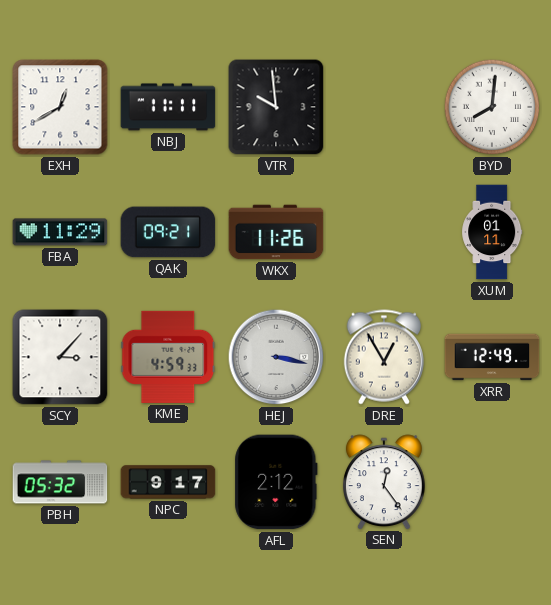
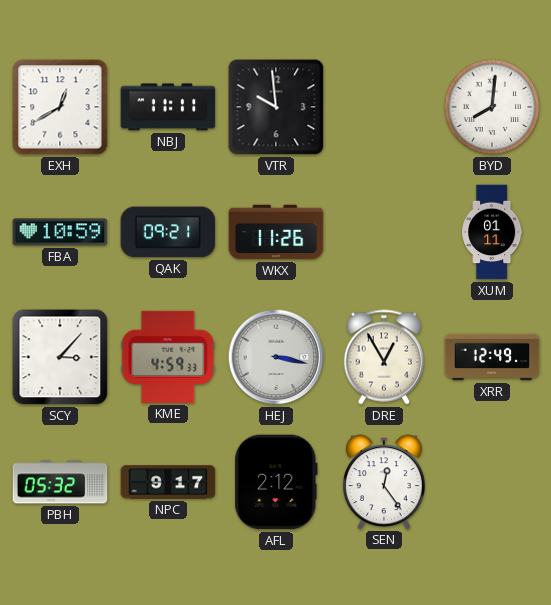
FBA: 11:29 -> 10:59 (60, 232)
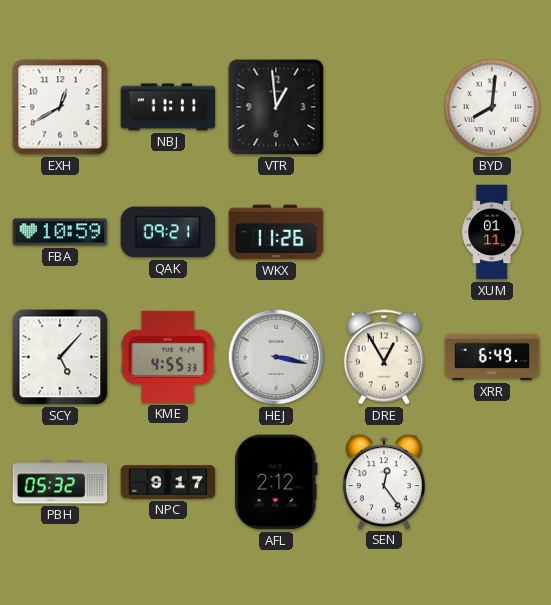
VTR: 9:59 -> 12:59 (276, 107)
SCY: 3:07 -> 5:07 (60, 357)
KME: 4:59 -> 4:55 (168, 357)
XRR: 12:49 -> 6:49 (492, 357)
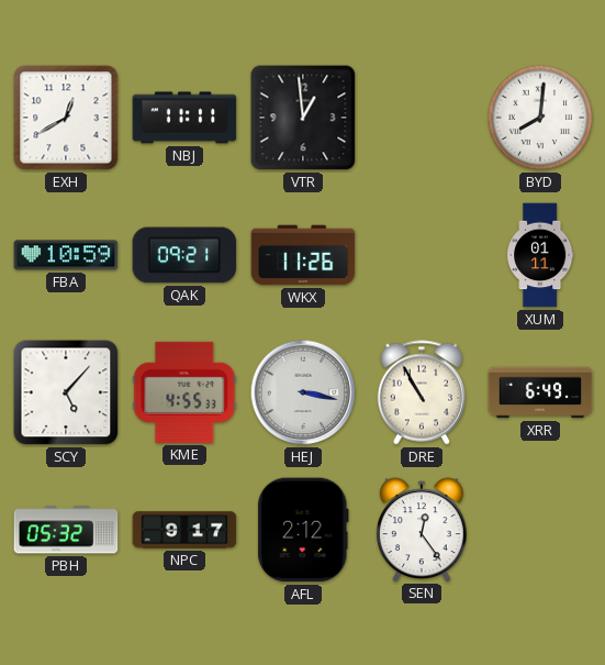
DRE: 12:55 -> 10:55 (422, 392)
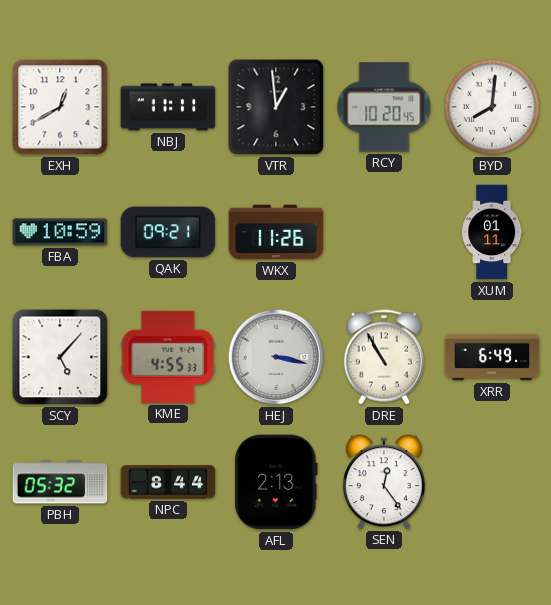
RCY: none -> 10:20 (384, 107)
NPC: 9:17 -> 8:44 (168, 482)
AFL: 2:12 -> 2:13 (276, 482)
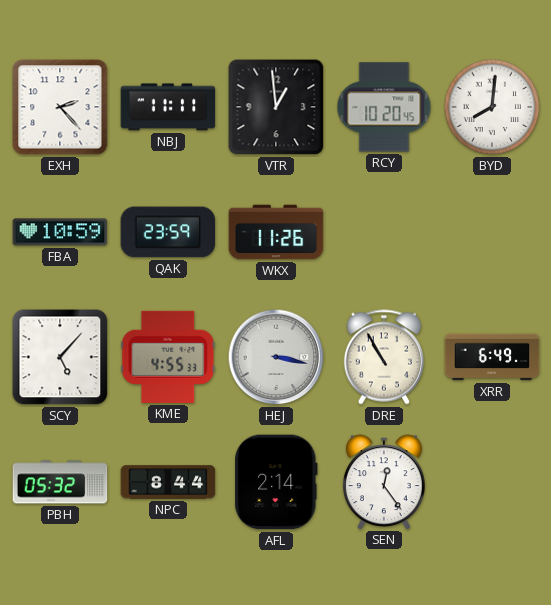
EXH: 12:40 -> 2:23 (60, 107)
QAK: 09:21 -> 23:59 (168, 232)
XUM: 01:11 -> none (492, 232)
AFL: 2:13 -> 2:14 (276, 482)
